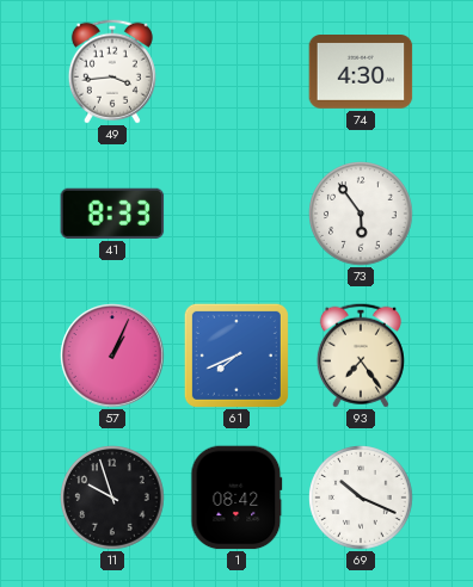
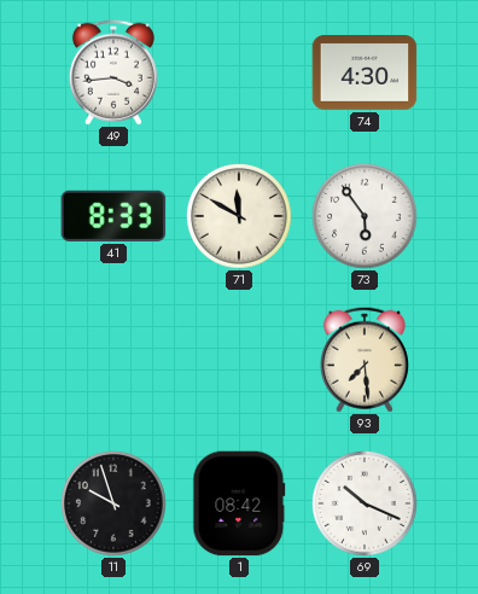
71: none -> 11:50 (240, 217)
57: 1:04 -> none (112, 356)
61: 7:41 -> none (236, 356)
93: 7:24 -> 7:29 (365, 360)
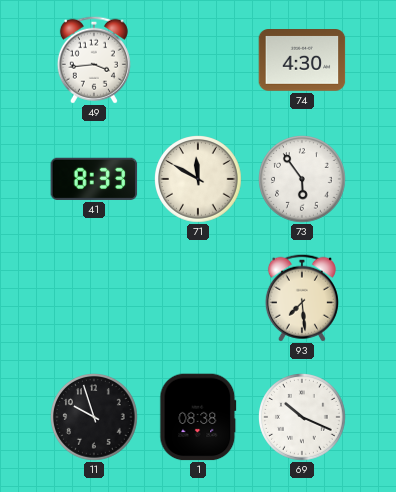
1: 08:42 -> 08:38 (198, 417)
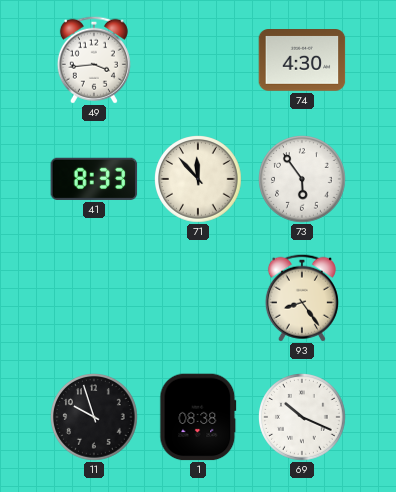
71: 11:50 -> 11:53 (199, 180)
93: 7:29 -> 8:24 (302, 298)
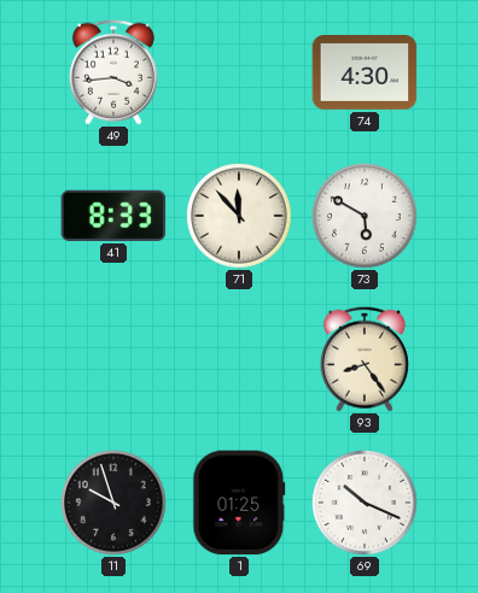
73: 5:54 -> 5:50 (366, 217)
1: 08:38 -> 01:25 (239, 503)
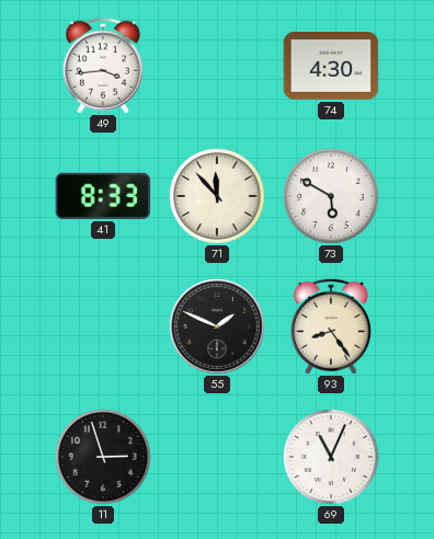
55: none -> 1:49 (217, 326)
11: 9:57 -> 2:57 (104, 458)
1: 01:25 -> none (239, 503)
69: 10:19 -> 11:04 (332, 458)
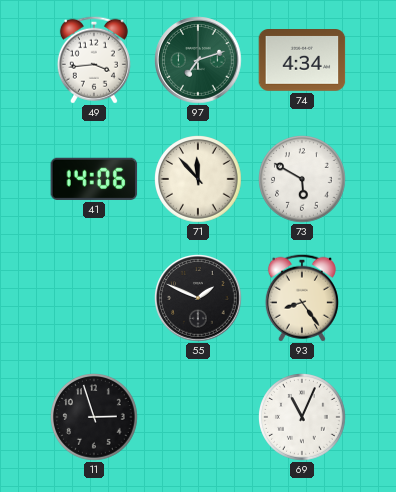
97: none -> 7:12 (198, 60)
74: 4:30 -> 4:34 (302, 61)
41: 8:33 -> 14:06 (94, 179)
